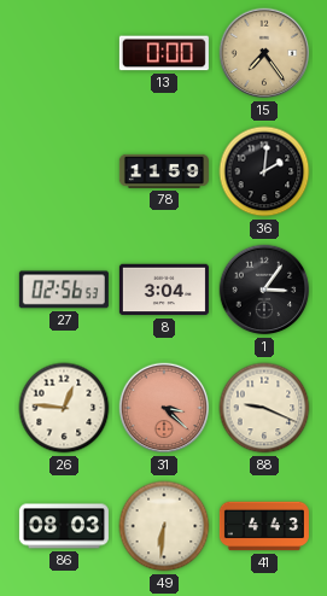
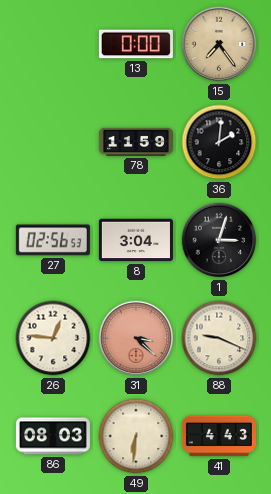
1: 3:06 -> 3:03 (219, 240)
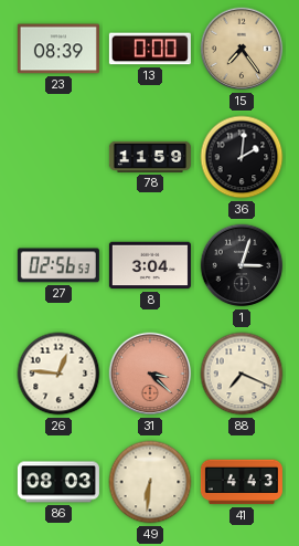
23: none -> 08:39 (58, 49)
88: 9:19 -> 7:19 (242, 374)
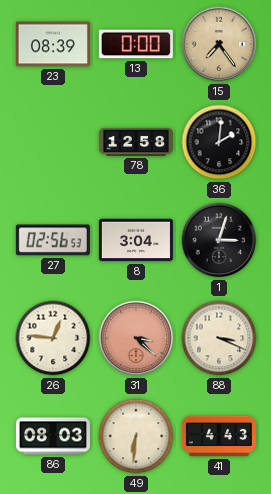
78: 11:59 -> 12:58 (136, 142)
88: 7:19 -> 3:19 (219, 338)
